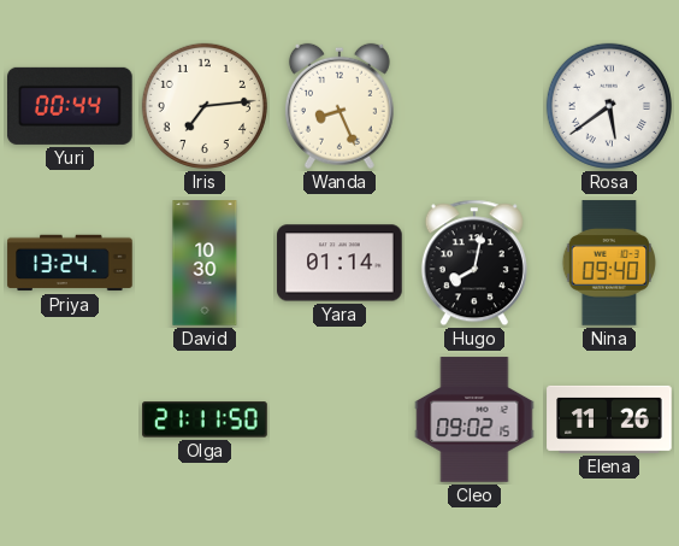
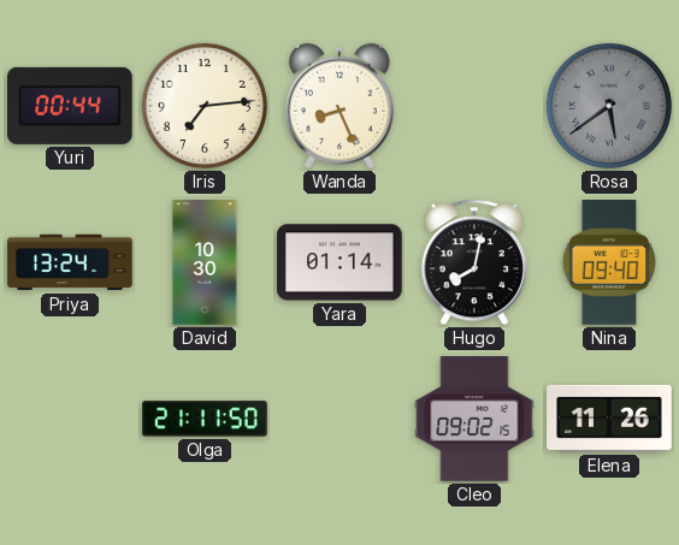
Rosa dial: white -> grey (609, 106)
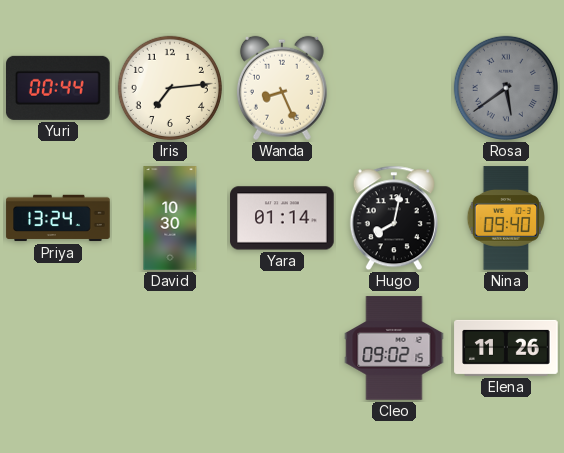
Olga: 21:11 -> none (205, 419)
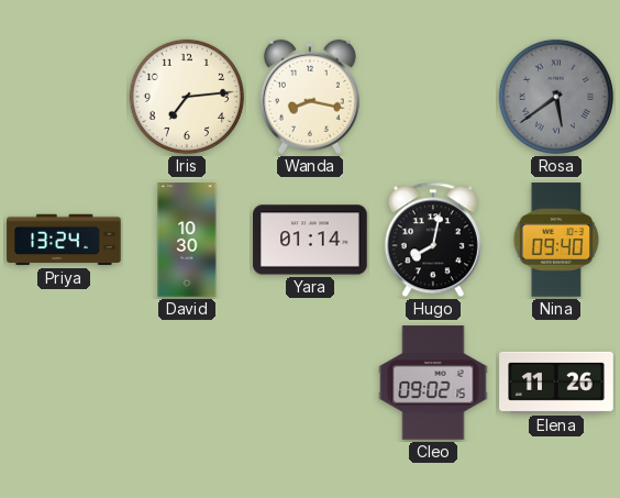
Yuri: 00:44 -> none (59, 88)
Wanda: 8:26 -> 8:17 (310, 97)
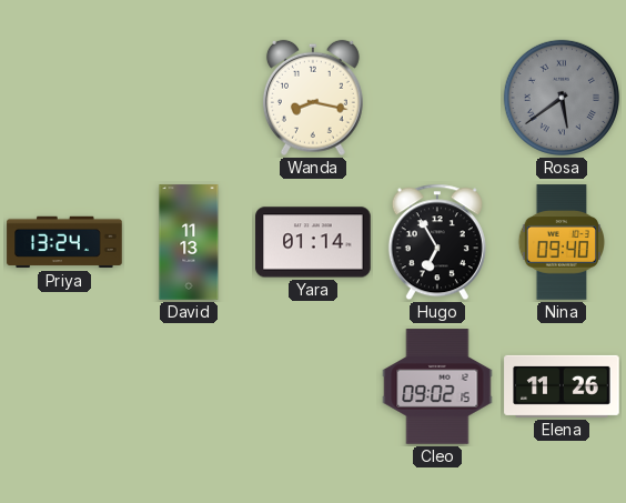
Iris: 7:14 -> none (187, 97)
David: 10:30 -> 11:13 (189, 242)
Hugo: 8:02 -> 6:55 (437, 242)
